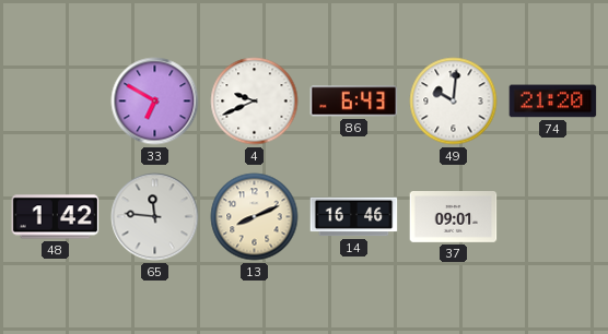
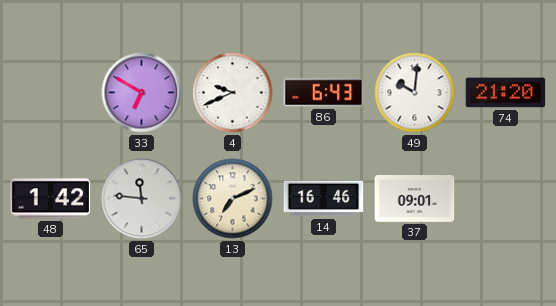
13: 8:11 -> 7:11 (233, 199)
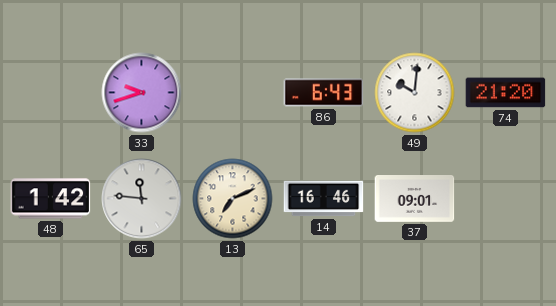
33: 6:50 -> 9:42 (142, 93)
4: 9:41 -> none (233, 93)
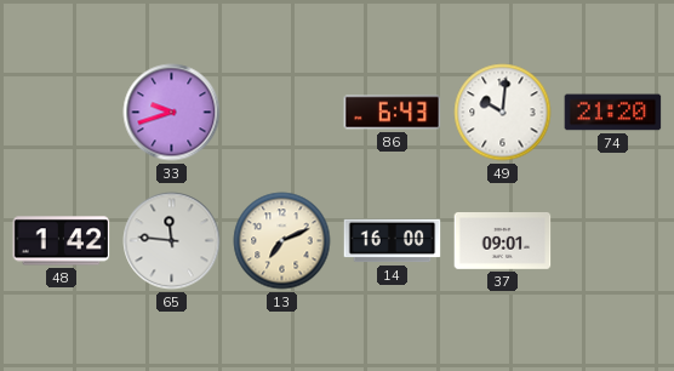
14: 16:46 -> 16:00 (393, 241)
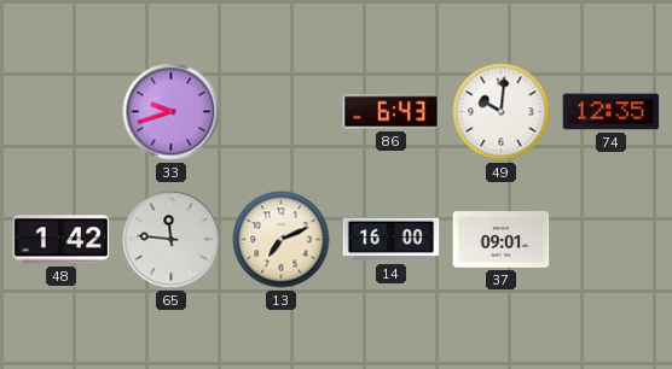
74: 21:20 -> 12:35 (612, 112)
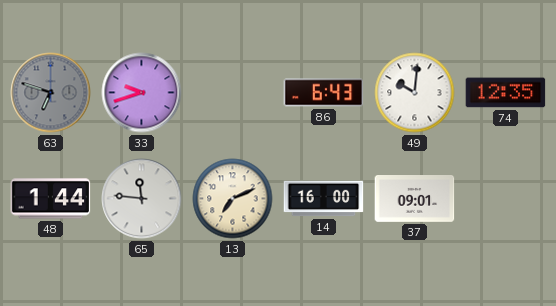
63: none -> 6:48 (51, 93)
48: 1:42 -> 1:44 (51, 199)
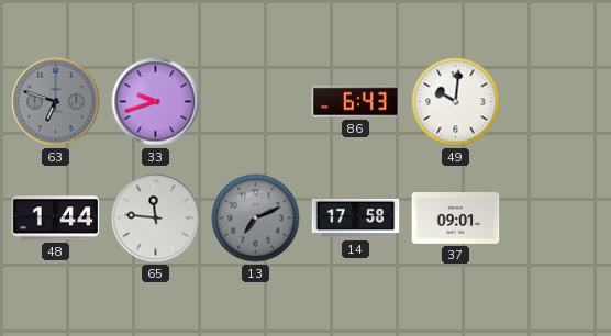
74: 12:35 -> none (506, 93)
13 dial: cream -> grey (256, 219)
14: 16:00 -> 17:58 (356, 219)
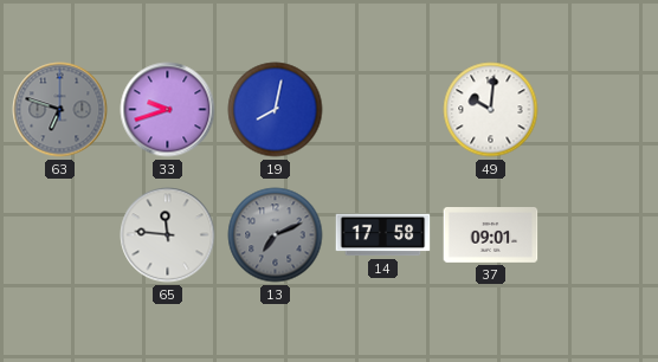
19: none -> 8:02 (276, 110)
86: 6:43 -> none (356, 102)
48: 1:44 -> none (56, 219)
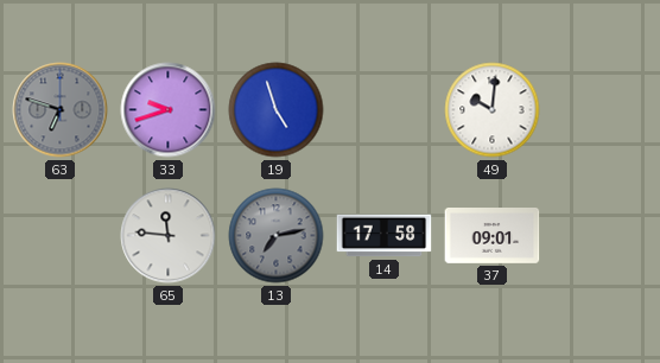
19: 8:02 -> 4:57 (277, 110)
13: 7:11 -> 7:13 (277, 236)
